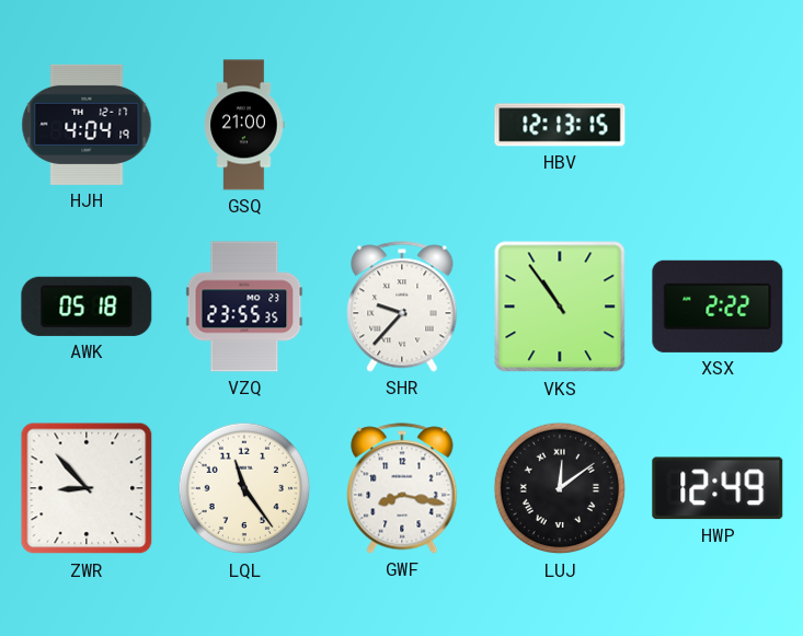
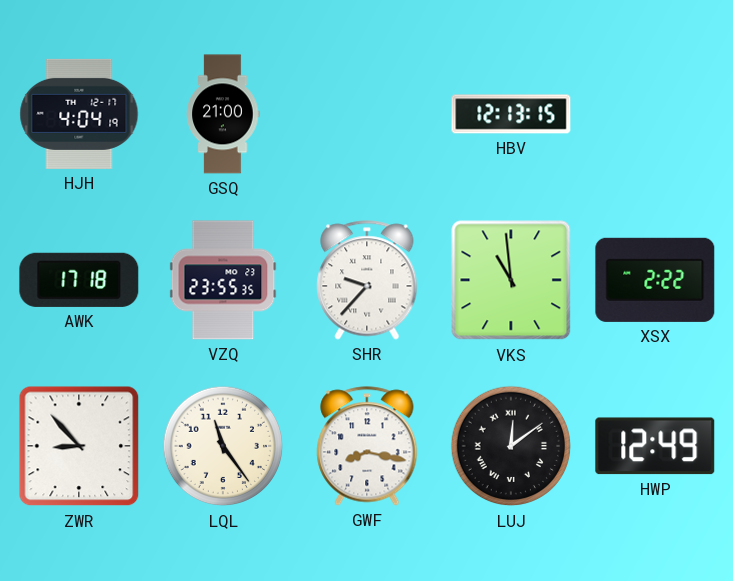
AWK: 05:18 -> 17:18 (79, 280)
VKS: 10:54 -> 10:59 (511, 280)
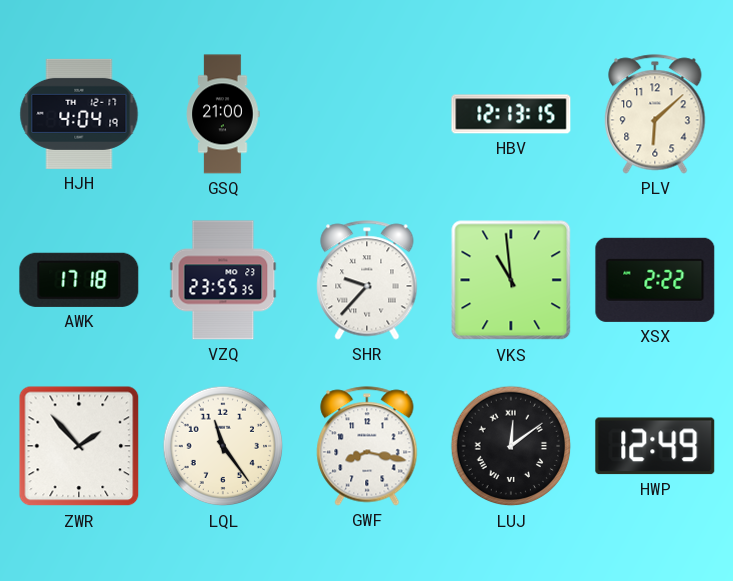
PLV: none -> 6:08 (655, 114)
ZWR: 8:53 -> 1:53 (79, 446)
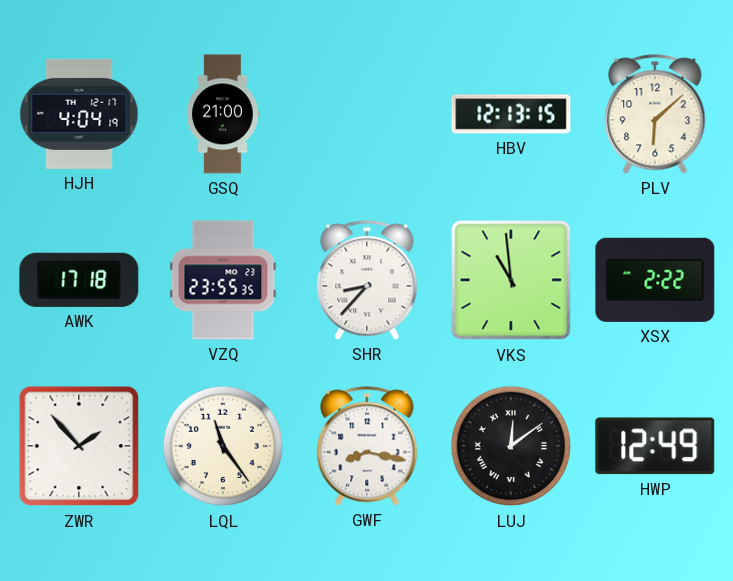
SHR: 9:37 -> 8:37 (367, 280)
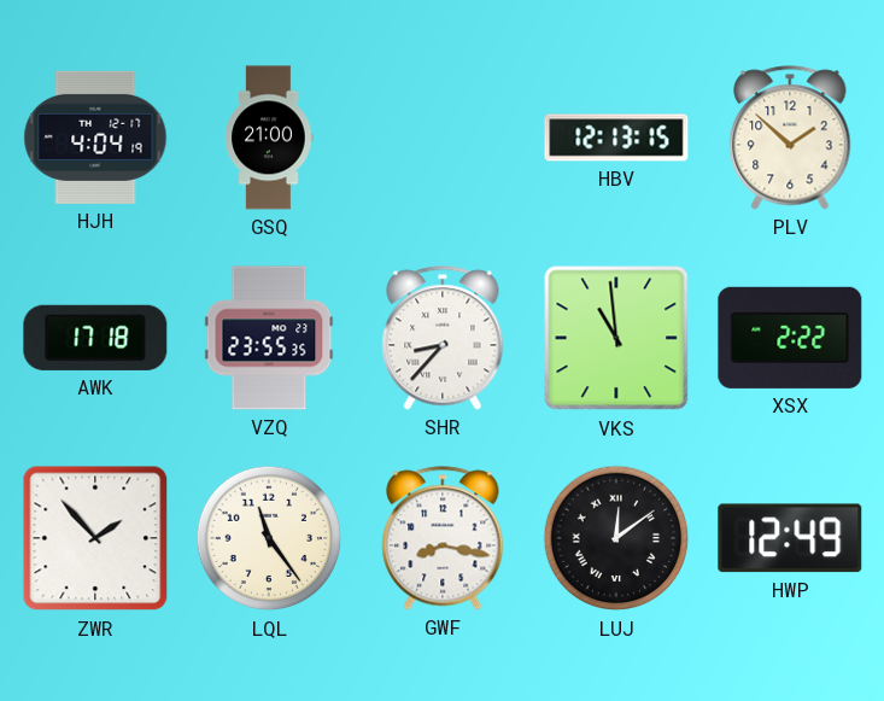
PLV: 6:08 -> 1:52 (790, 138)
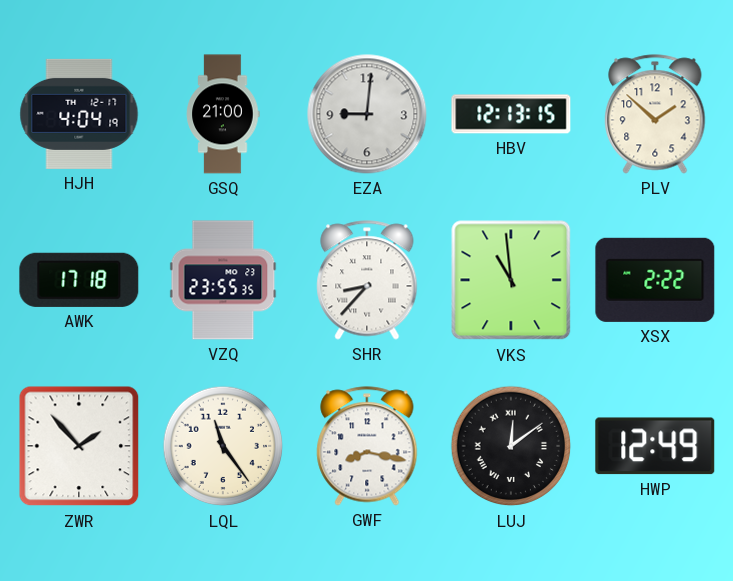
EZA: none -> 9:01 (367, 114)
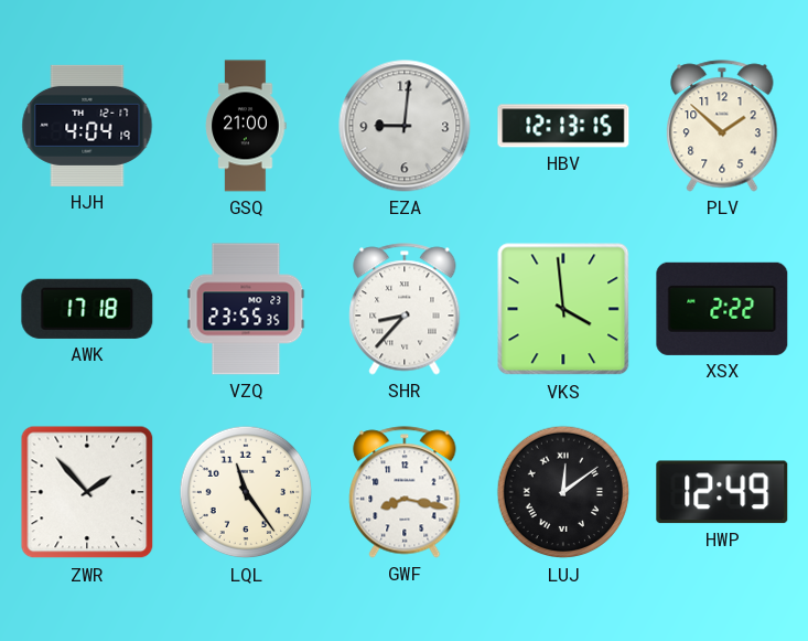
VKS: 10:59 -> 3:59 (563, 309)
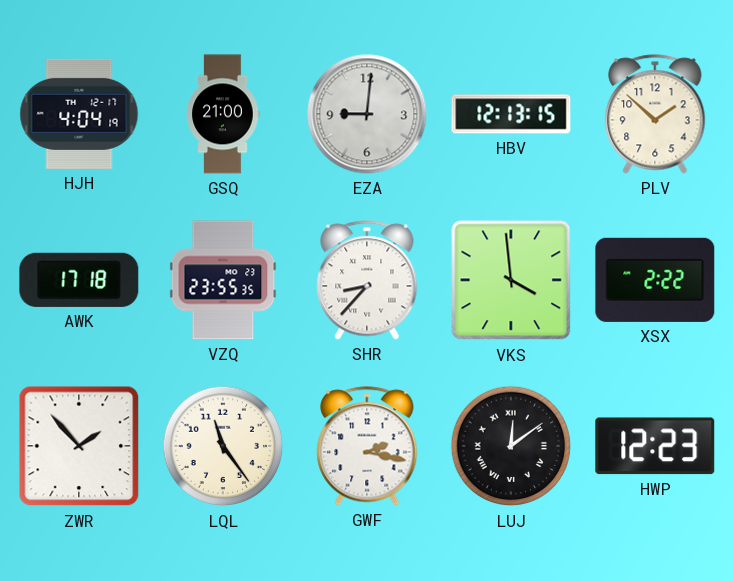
GWF: 8:17 -> 2:17 (367, 446)
HWP: 12:49 -> 12:23 (655, 446)
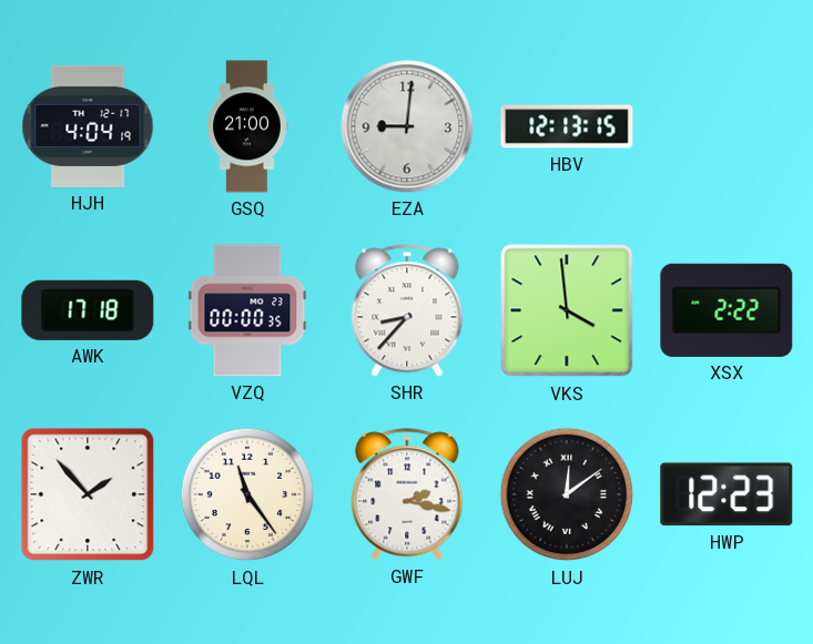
PLV: 1:52 -> none (655, 114)
VZQ: 23:55 -> 00:00 (247, 310)
